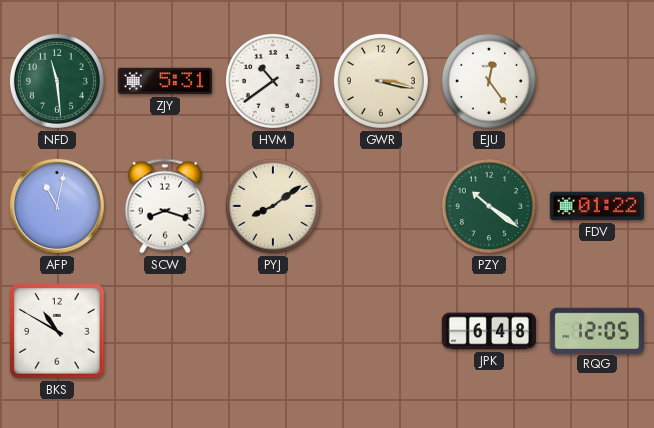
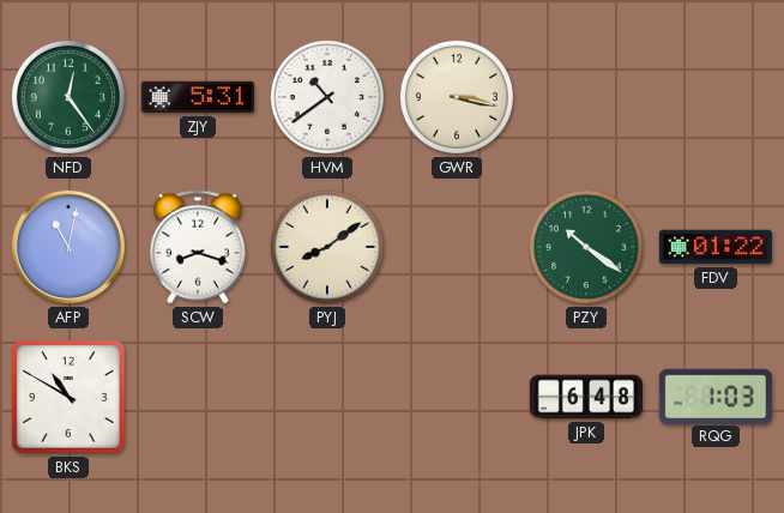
NFD: 11:29 -> 12:24 (68, 97)
EJU: 12:24 -> none (489, 81)
RQG: 12:05 -> 1:03 (716, 396)
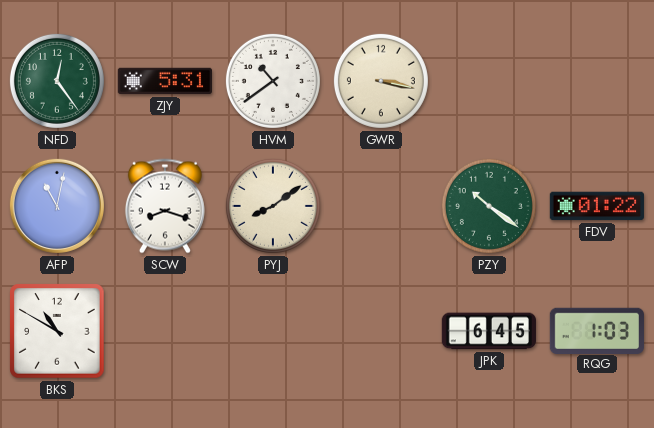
JPK: 6:48 -> 6:45 (489, 331)
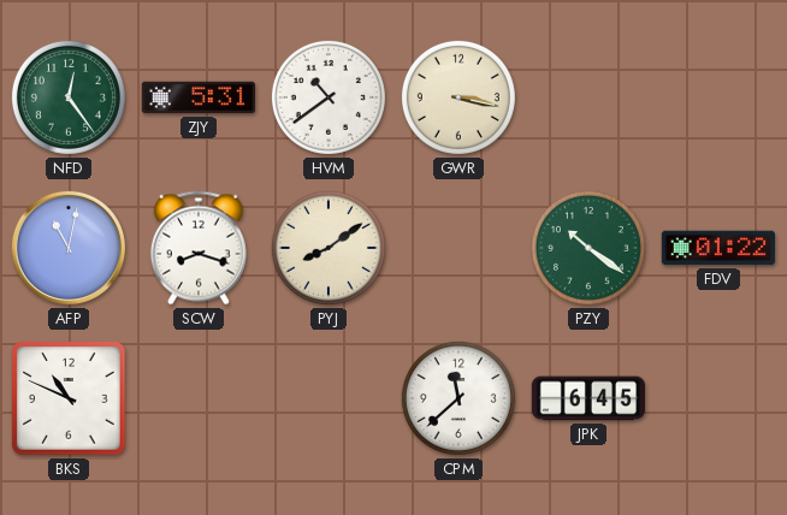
BKS: 10:50 -> 10:49 (69, 398)
CPM: none -> 11:38 (458, 398)
RQG: 1:03 -> none (597, 330)
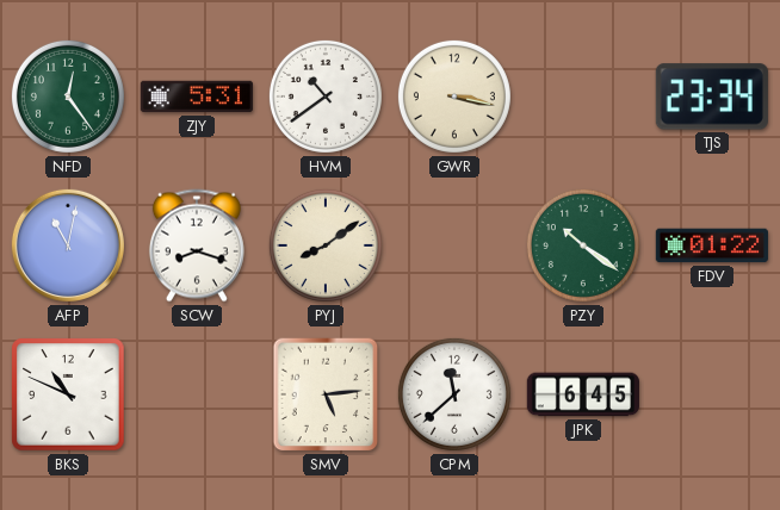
TJS: none -> 23:34 (712, 97)
SMV: none -> 5:14 (326, 394)
